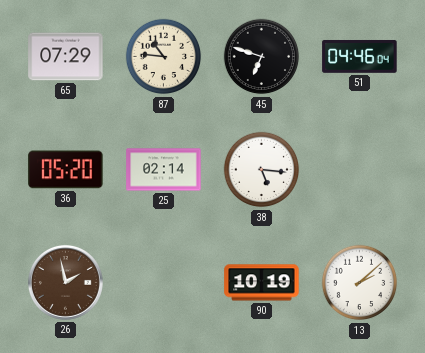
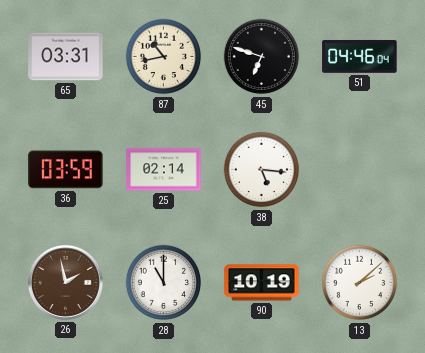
65: 07:29 -> 03:31 (66, 57)
87: 10:46 -> 10:43 (164, 57)
36: 05:20 -> 03:59 (66, 170)
28: none -> 11:00 (164, 283)
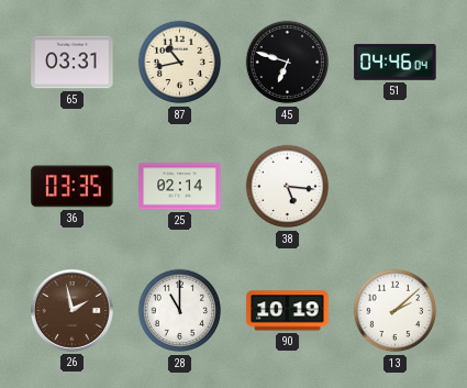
36: 03:59 -> 03:35 (73, 187)
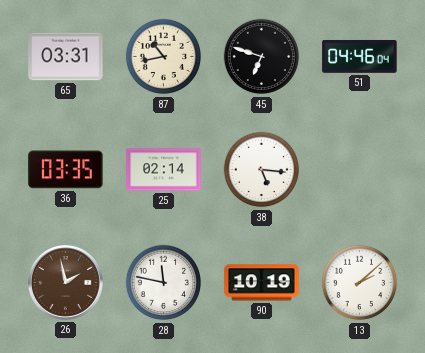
28: 11:00 -> 11:47 (164, 283)
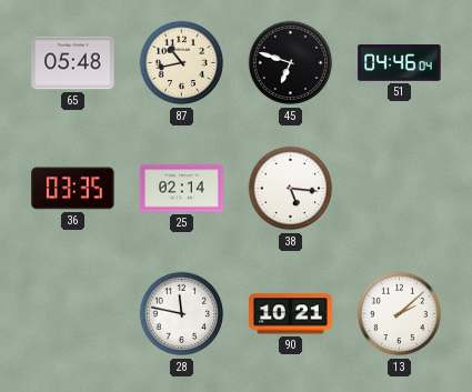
65: 03:31 -> 05:48 (73, 63)
26: 1:58 -> none (65, 282)
90: 10:19 -> 10:21 (291, 314)
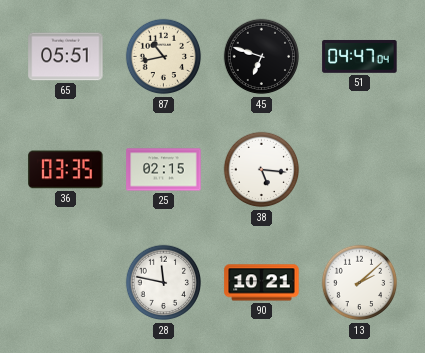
65: 05:48 -> 05:51 (66, 57)
51: 04:46 -> 04:47 (360, 56)
25: 02:14 -> 02:15 (164, 170)
